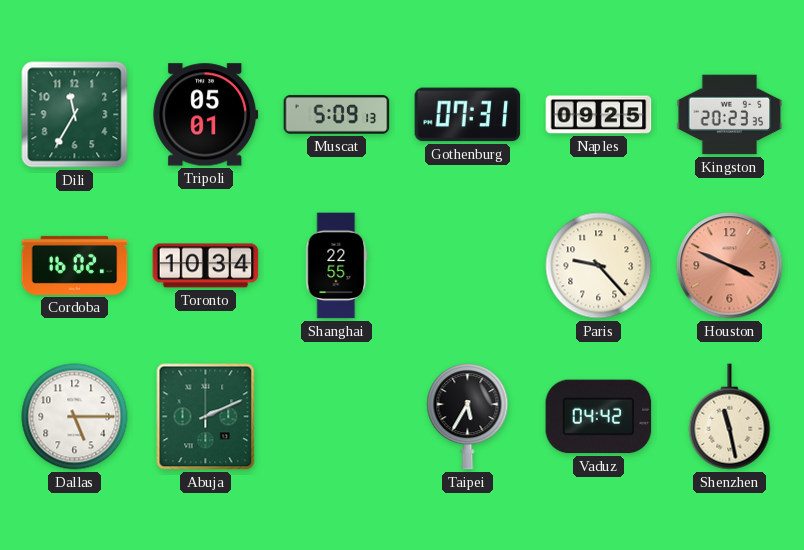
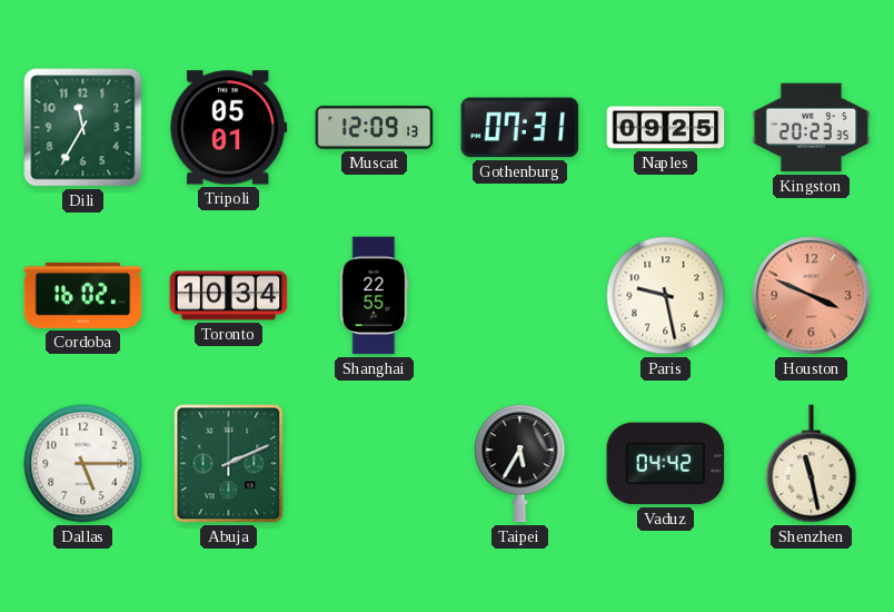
Muscat: 5:09 -> 12:09 (375, 128)
Paris: 9:23 -> 9:28 (666, 296)
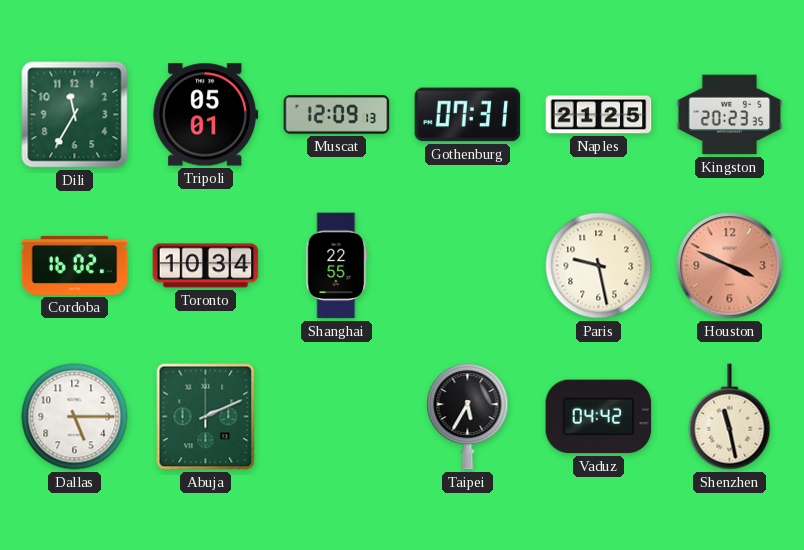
Naples: 09:25 -> 21:25 (599, 115)
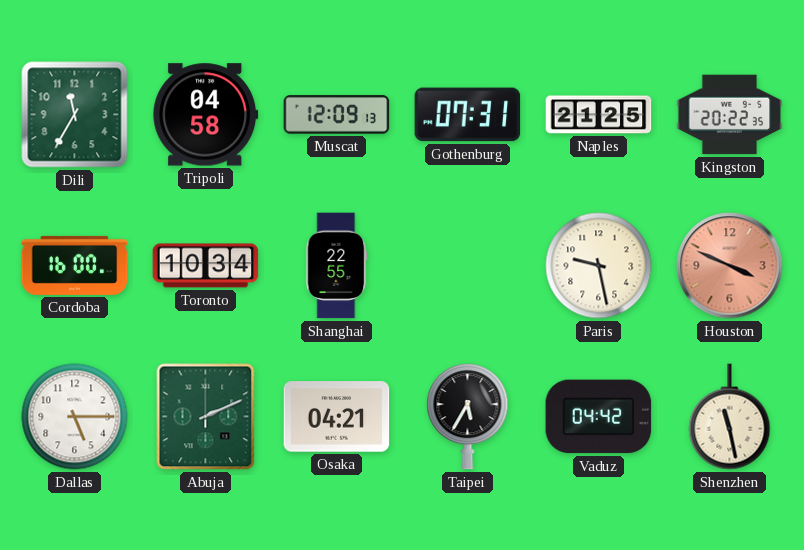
Tripoli: 05:01 -> 04:58 (206, 115)
Kingston: 20:23 -> 20:22 (730, 115)
Cordoba: 16:02 -> 16:00 (75, 265)
Osaka: none -> 04:21 (337, 417)
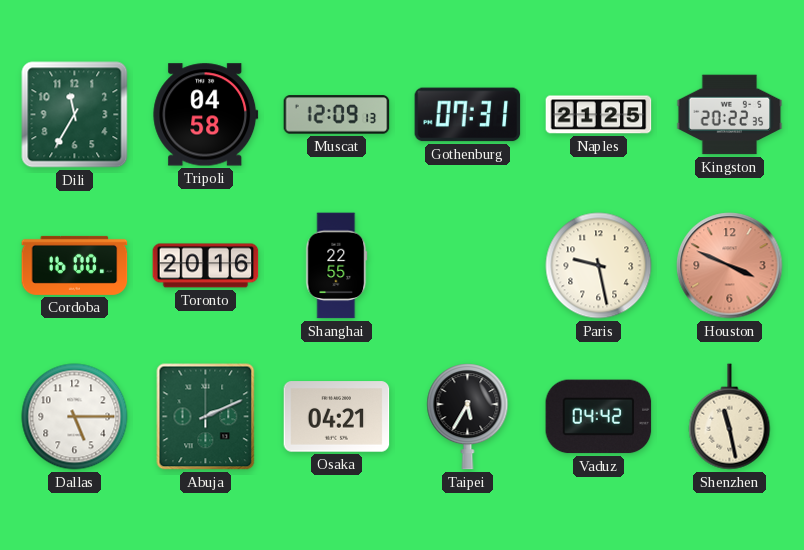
Toronto: 10:34 -> 20:16 (206, 266)
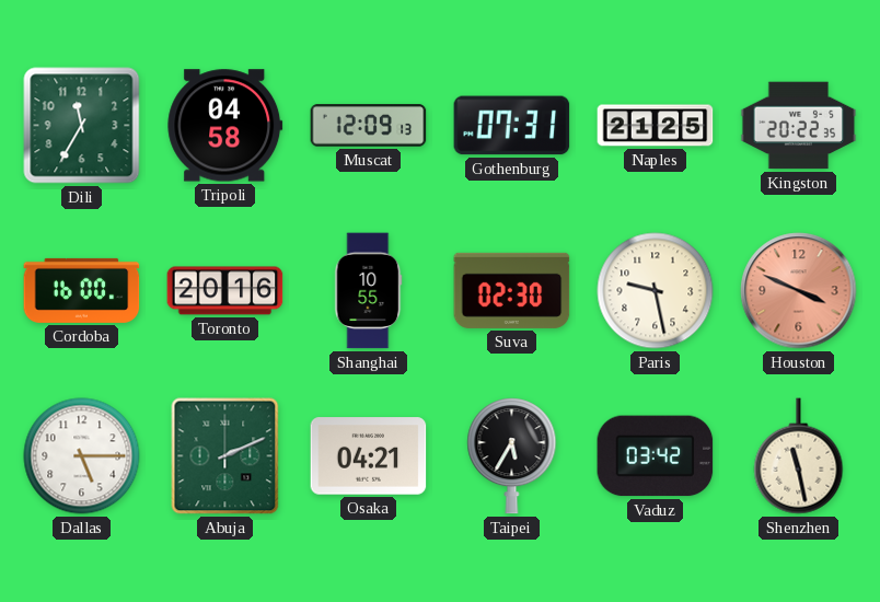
Shanghai: 22:55 -> 10:55 (369, 291)
Suva: none -> 02:30 (512, 290)
Vaduz: 04:42 -> 03:42 (656, 456)
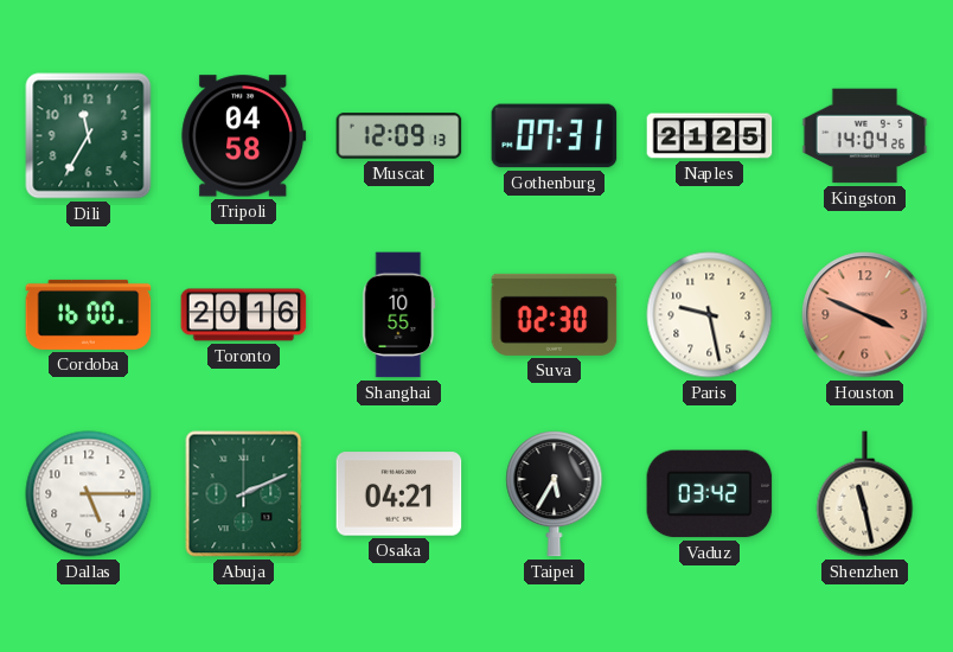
Kingston: 20:22 -> 14:04 (865, 136)
